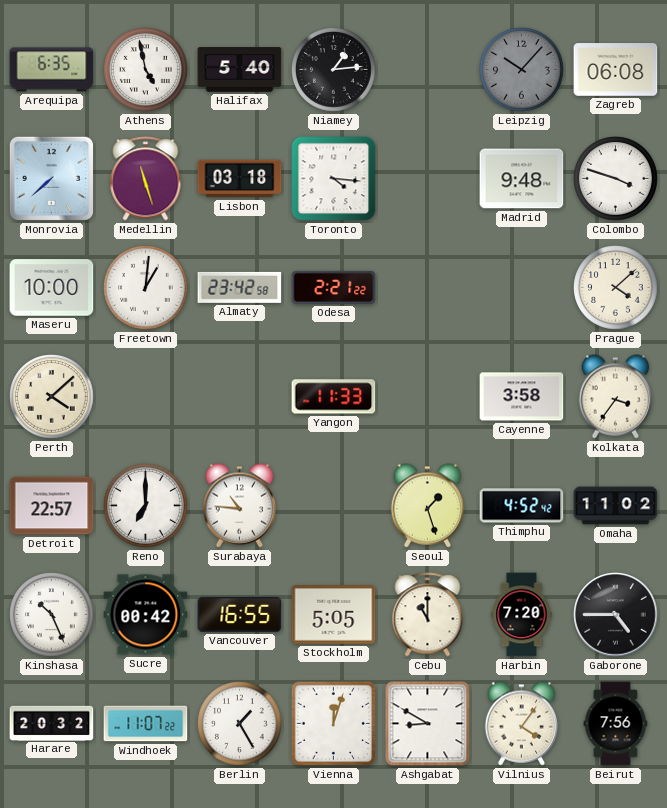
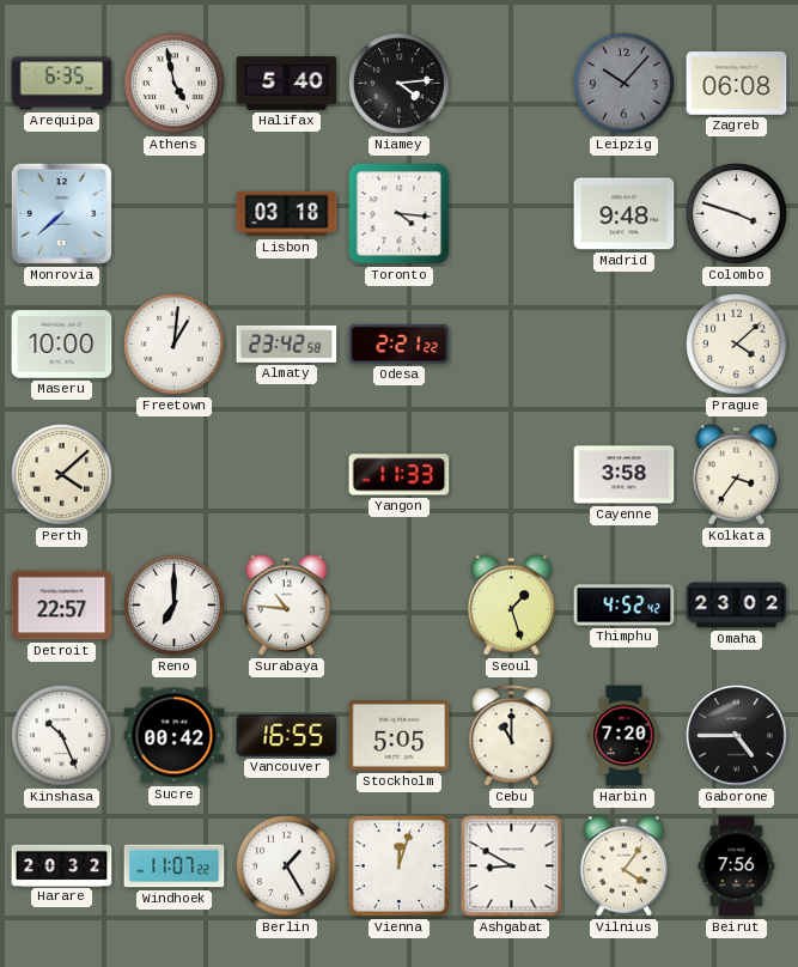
Niamey: 1:14 -> 4:14 (400, 84)
Medellin: 11:27 -> none (146, 179)
Omaha: 11:02 -> 23:02 (737, 606)
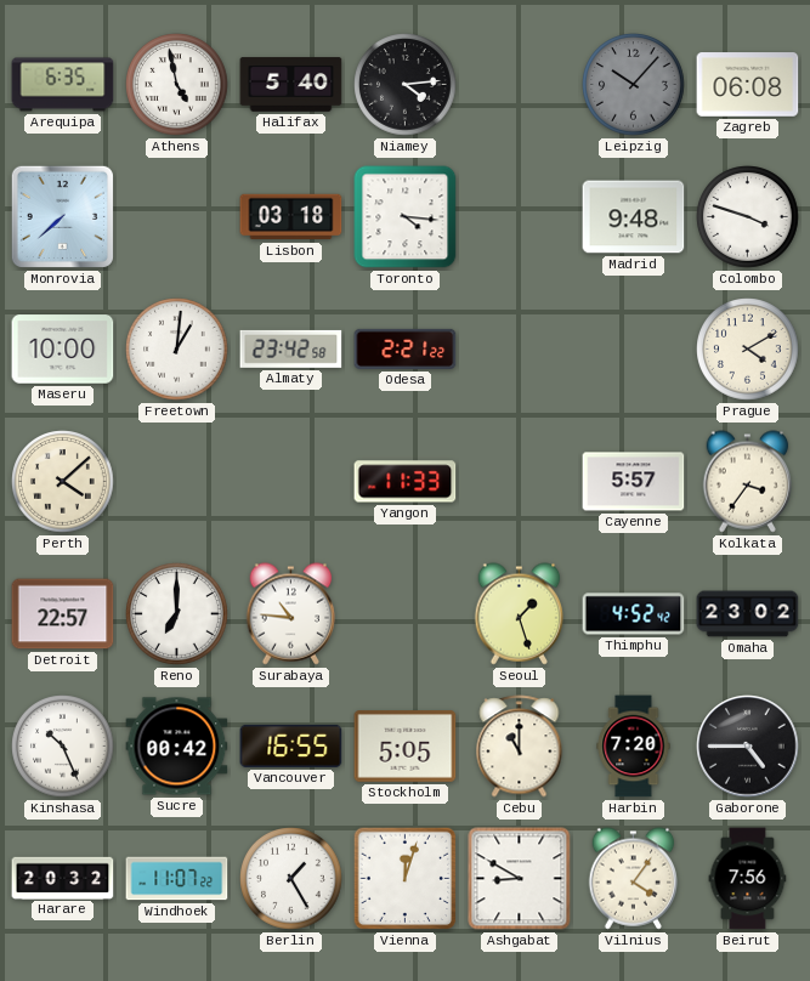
Prague: 4:08 -> 4:10 (748, 350)
Cayenne: 3:58 -> 5:57 (634, 482)
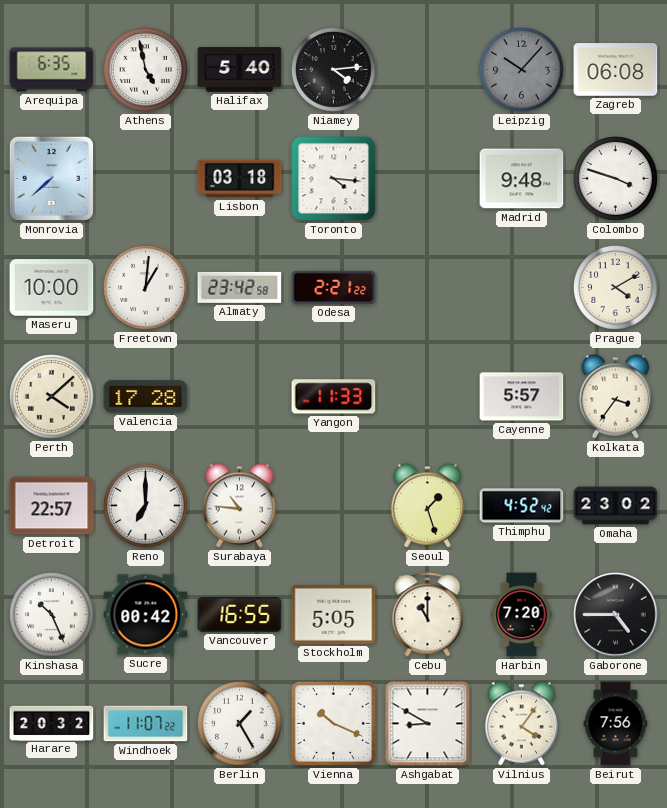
Valencia: none -> 17:28 (146, 397)
Vienna: 12:03 -> 10:19 (334, 724)
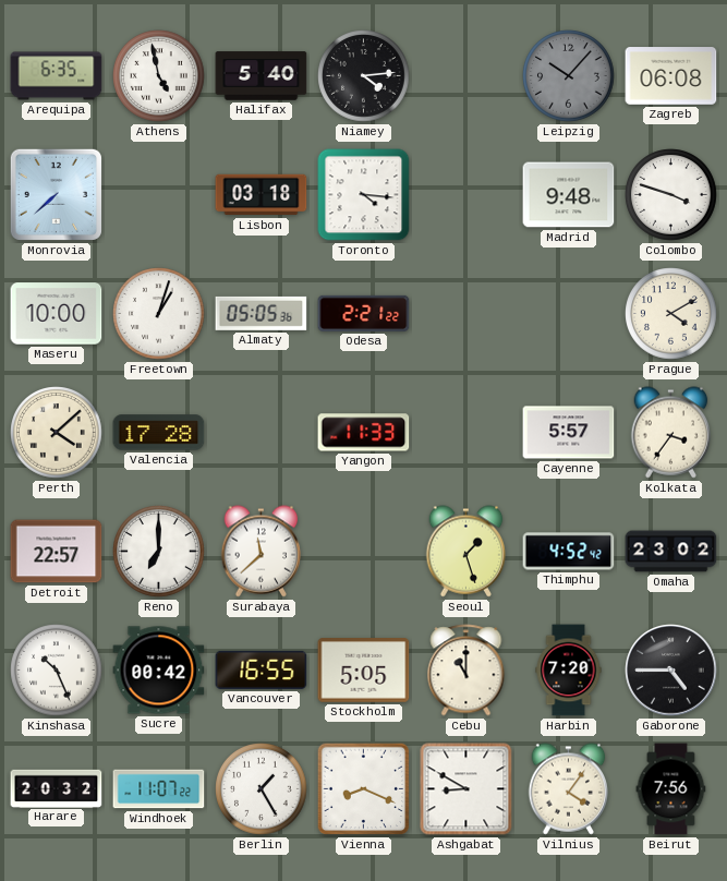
Freetown: 1:01 -> 1:03 (159, 314)
Almaty: 23:42 -> 05:05 (262, 313)
Surabaya: 10:46 -> 11:38 (262, 552)
Vienna: 10:19 -> 8:19 (364, 789)
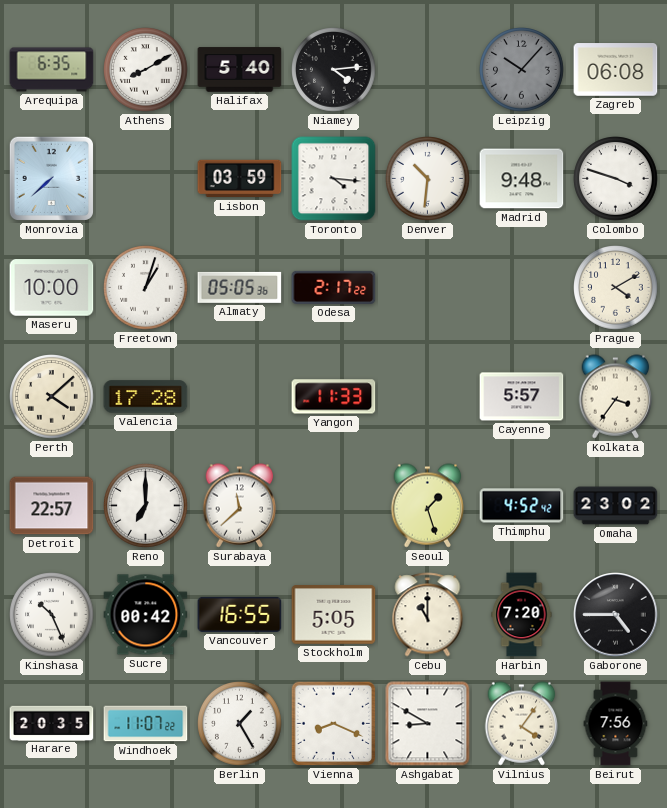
Athens: 4:58 -> 8:10 (146, 70)
Lisbon: 03:18 -> 03:59 (240, 179)
Denver: none -> 10:31 (428, 179)
Odesa: 2:21 -> 2:17 (334, 287)
Harare: 20:32 -> 20:35 (52, 723)
